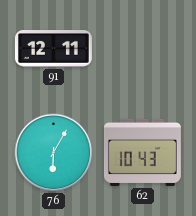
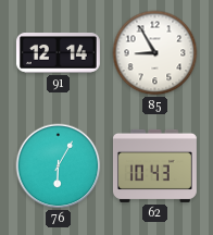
91: 12:11 -> 12:14 (58, 53)
85: none -> 8:55 (155, 53)
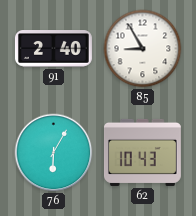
91: 12:14 -> 2:40 (53, 49)
